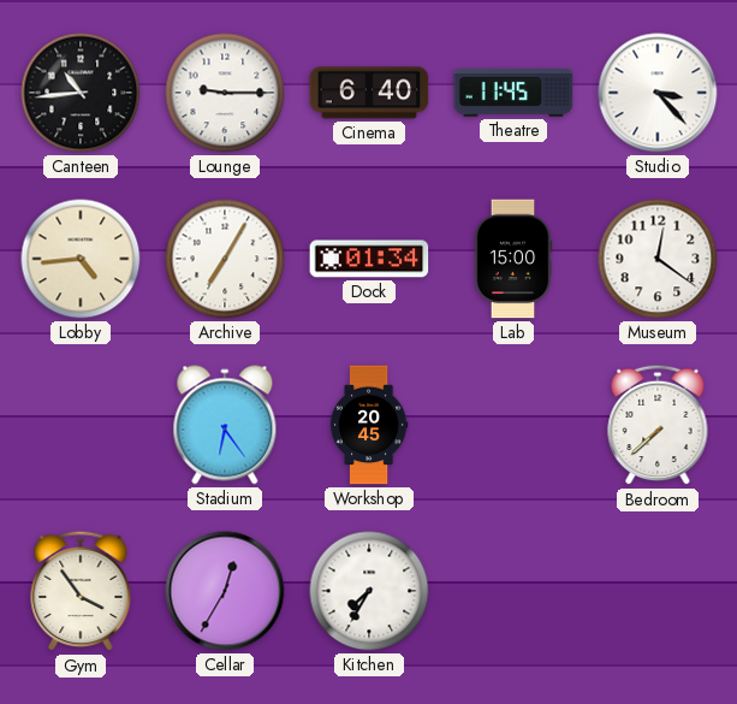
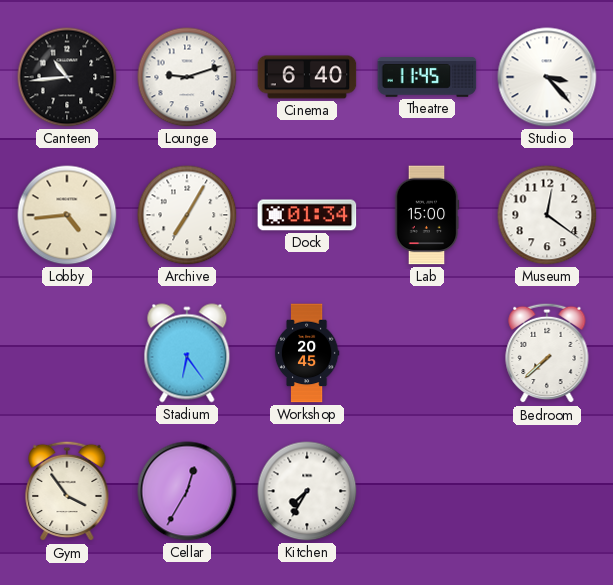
Lounge: 9:15 -> 9:12 (187, 77)
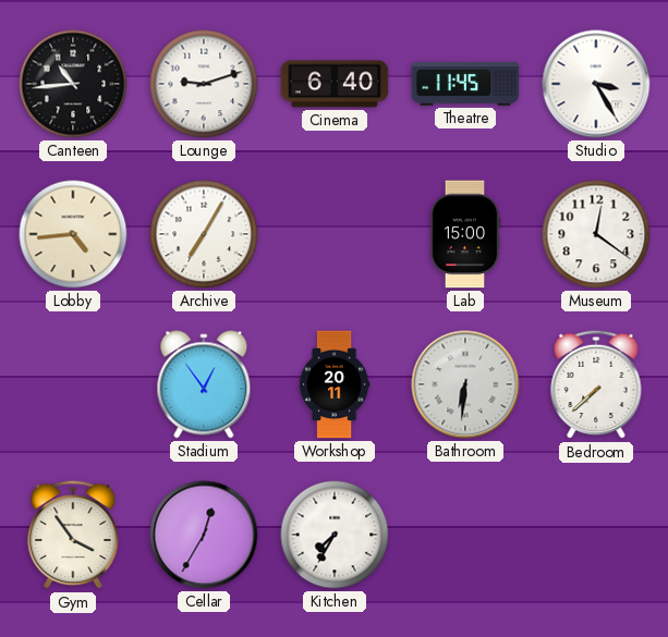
Studio: 3:23 -> 3:25 (596, 84)
Dock: 01:34 -> none (307, 215)
Stadium: 6:24 -> 12:54 (204, 384)
Workshop: 20:45 -> 20:11 (335, 384)
Bathroom: none -> 6:31 (465, 384)
